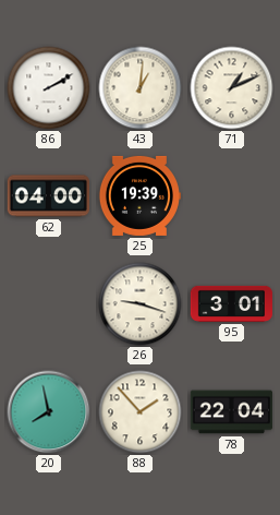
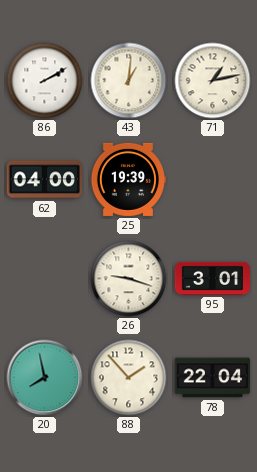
71: 1:11 -> 1:13 (213, 81)
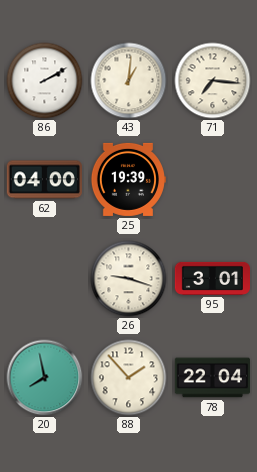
71: 1:13 -> 7:16 (213, 81)
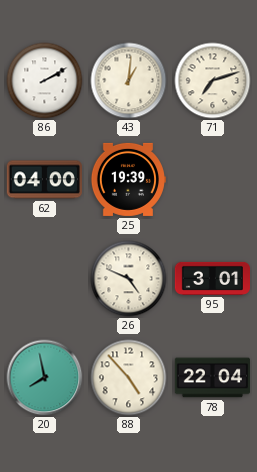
71: 7:16 -> 7:12 (213, 81)
26: 9:18 -> 4:49 (129, 279)
88: 1:53 -> 4:53 (129, 378)
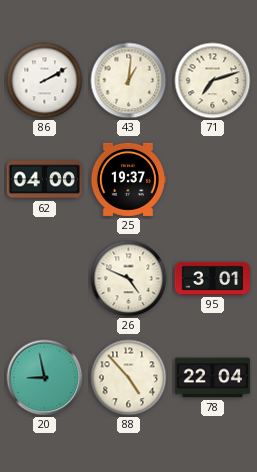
25: 19:39 -> 19:37 (128, 179)
20: 7:58 -> 8:58 (45, 378)
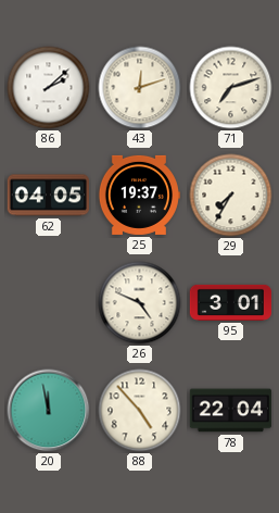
86: 2:10 -> 2:08 (49, 88)
43: 1:01 -> 12:12 (140, 88)
62: 04:00 -> 04:05 (48, 196)
29: none -> 7:35 (231, 196)
20: 8:58 -> 11:58 (49, 411)
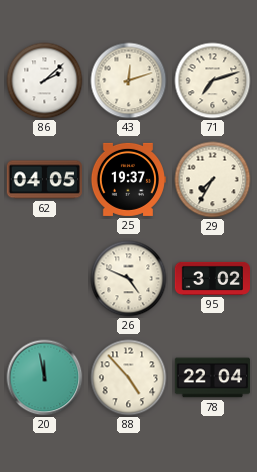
95: 3:01 -> 3:02 (212, 278)
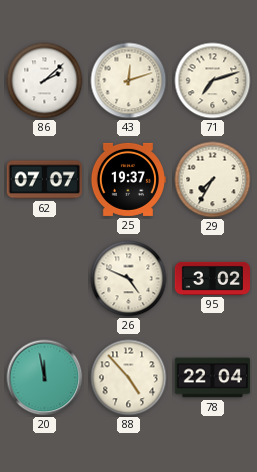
62: 04:05 -> 07:07 (44, 180)
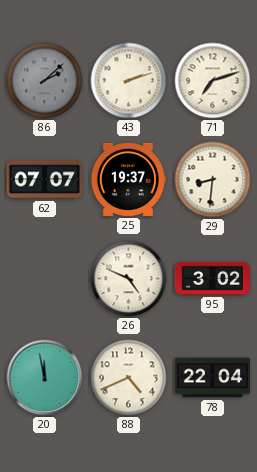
86 dial: white -> grey (45, 81)
43: 12:12 -> 2:12 (129, 81)
29: 7:35 -> 8:31 (213, 180)
88: 4:53 -> 4:41 (129, 378)
